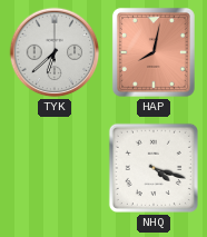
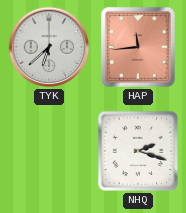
HAP: 8:02 -> 11:44 (138, 47)
NHQ: 4:18 -> 2:18 (138, 151)
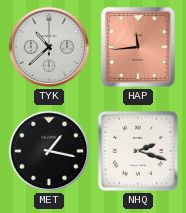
TYK: 6:38 -> 10:38 (49, 47)
MET: none -> 1:17 (49, 151)
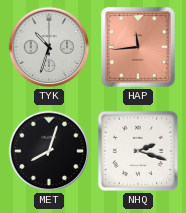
TYK: 10:38 -> 10:33 (49, 47)
MET: 1:17 -> 8:03 (49, 151)
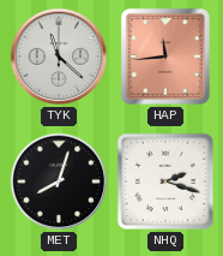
TYK: 10:33 -> 11:22 (59, 56)
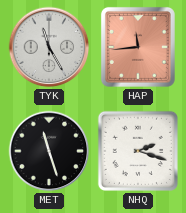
TYK: 11:22 -> 11:25 (49, 47)
MET: 8:03 -> 11:27 (49, 151)
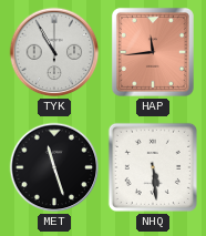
TYK: 11:25 -> 10:55 (54, 52)
NHQ: 2:18 -> 5:29 (153, 167)
